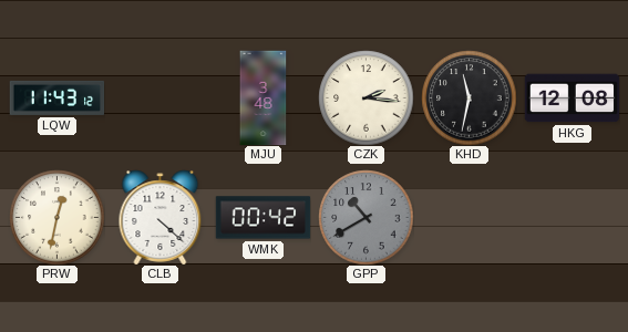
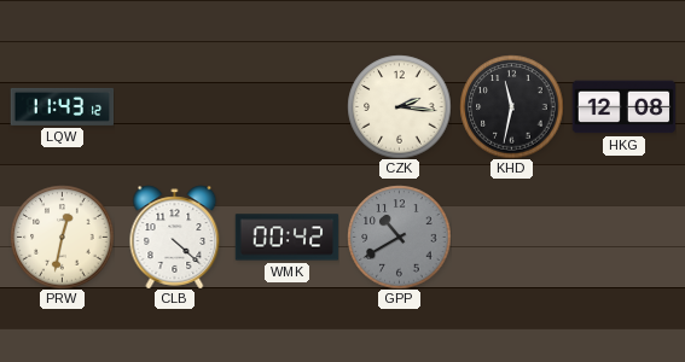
MJU: 3:48 -> none (264, 97)
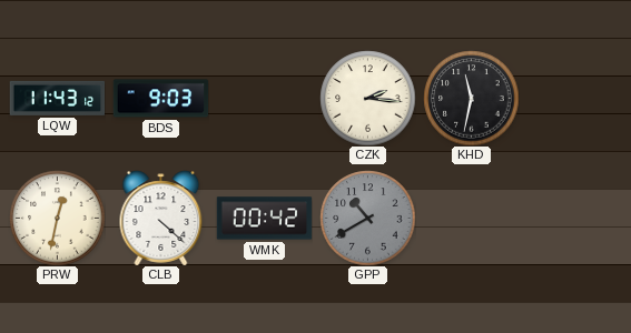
BDS: none -> 9:03 (160, 99)
HKG: 12:08 -> none (623, 107)
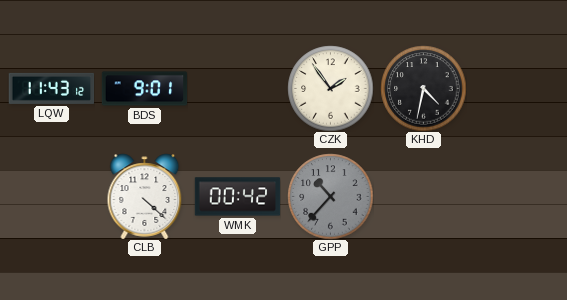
BDS: 9:03 -> 9:01 (144, 89)
CZK: 2:16 -> 1:54 (330, 88)
KHD: 11:32 -> 4:32 (423, 88)
PRW: 12:32 -> none (57, 218)
GPP: 10:40 -> 10:37 (330, 196)
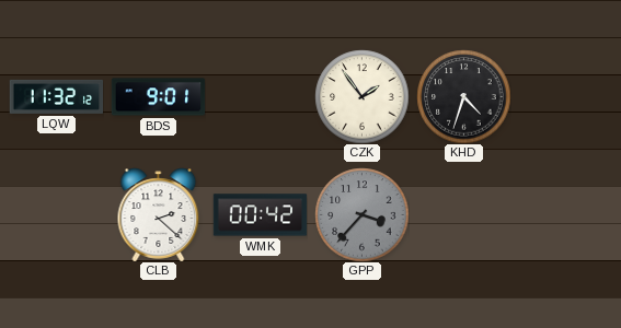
LQW: 11:43 -> 11:32 (56, 96)
KHD: 4:32 -> 4:33 (463, 96)
CLB: 4:22 -> 2:22 (159, 214)
GPP: 10:37 -> 3:37 (361, 214)
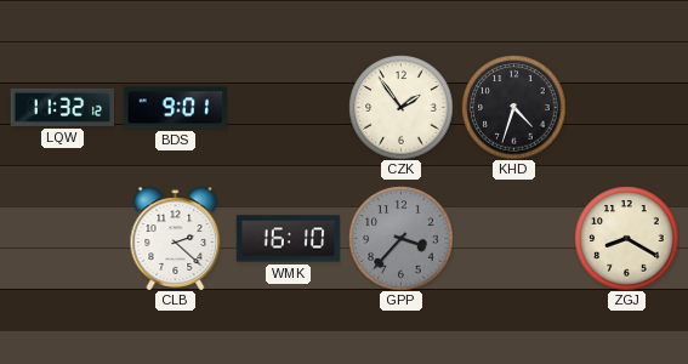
WMK: 00:42 -> 16:10 (288, 239)
ZGJ: none -> 8:20 (626, 238)
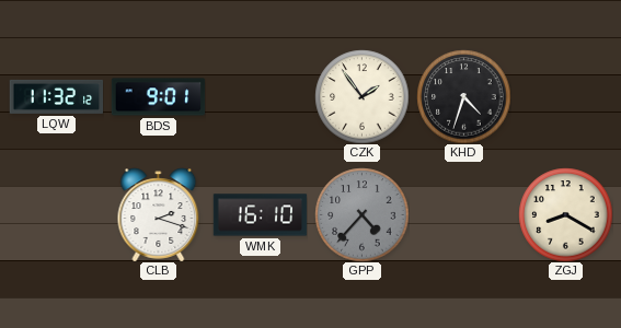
CLB: 2:22 -> 2:18 (159, 214)
GPP: 3:37 -> 4:37 (361, 214)
